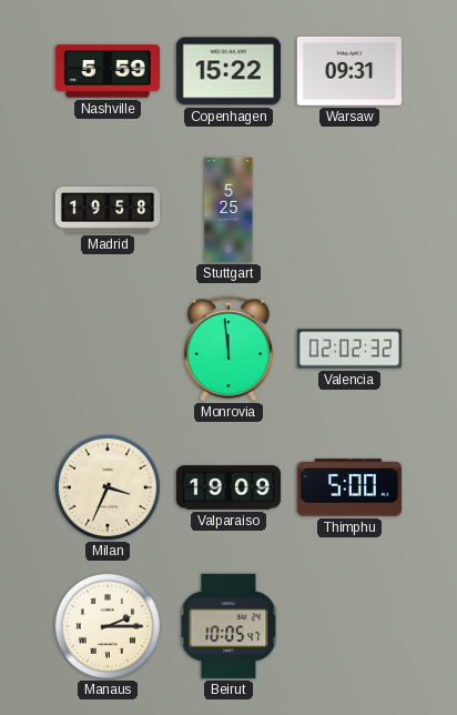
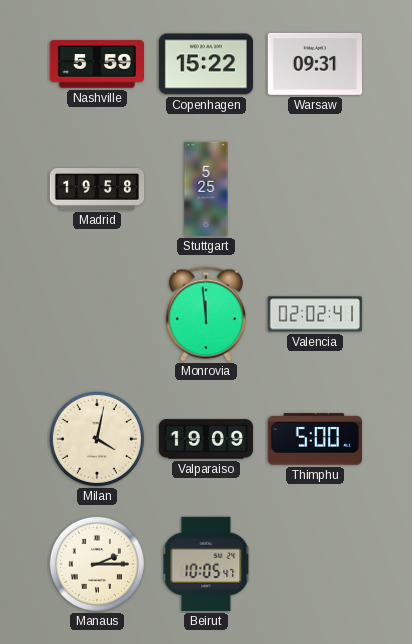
Valencia: 02:02:32 -> 02:02:41 (314, 314)
Milan: 3:34 -> 4:02 (97, 439)
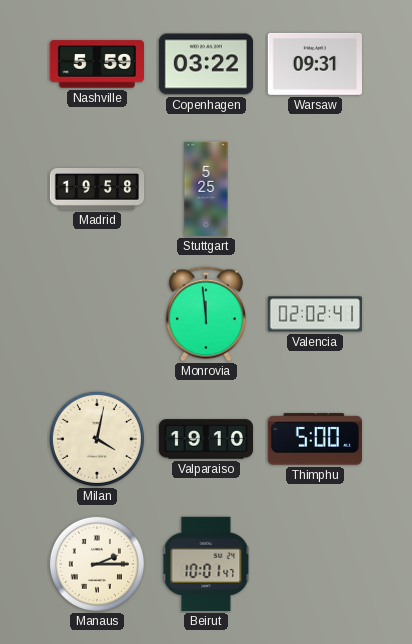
Copenhagen: 15:22 -> 03:22 (205, 64)
Valparaiso: 19:09 -> 19:10 (205, 439)
Beirut: 10:05 -> 10:01 (206, 564)
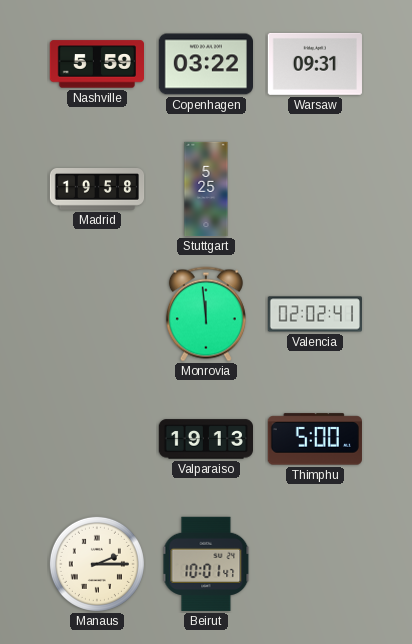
Milan: 4:02 -> none (97, 439)
Valparaiso: 19:10 -> 19:13 (205, 439)
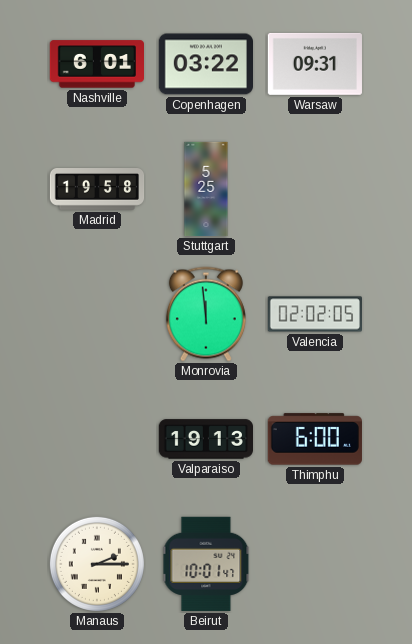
Nashville: 5:59 -> 6:01 (96, 64)
Valencia: 02:02:41 -> 02:02:05 (314, 314)
Thimphu: 5:00 -> 6:00 (315, 439)
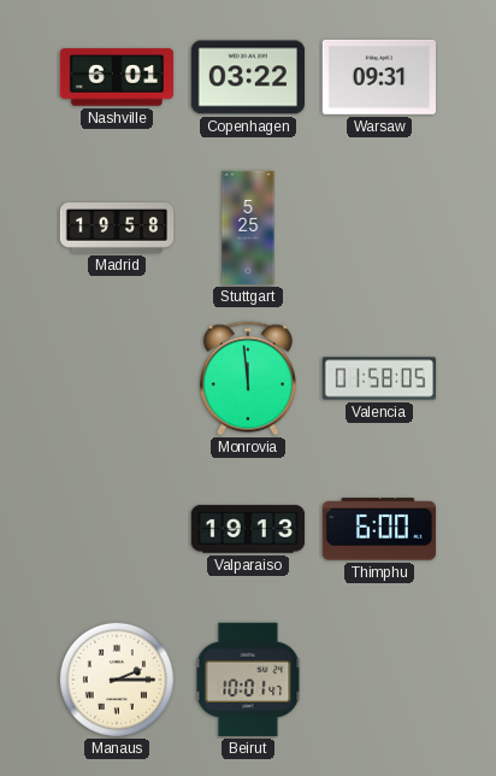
Valencia: 02:02 -> 01:58 (378, 378)
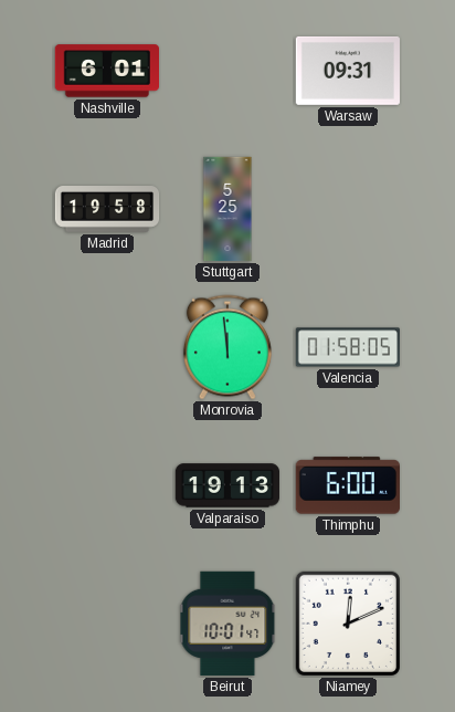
Copenhagen: 03:22 -> none (247, 77)
Manaus: 2:15 -> none (117, 680)
Niamey: none -> 12:11 (348, 624)
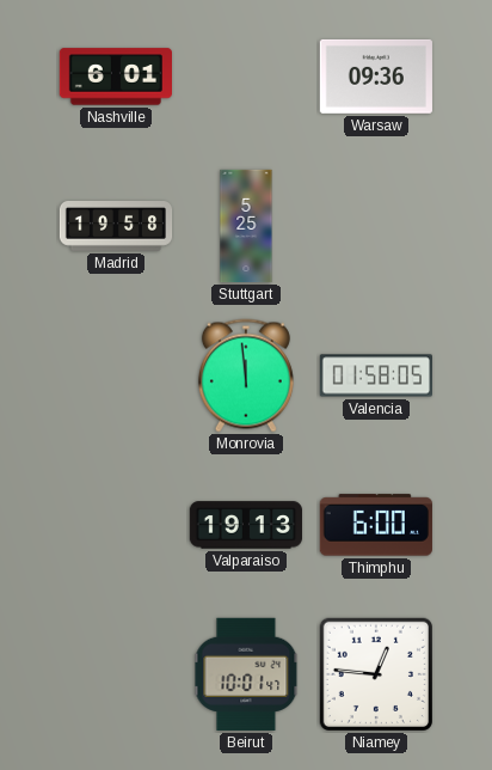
Warsaw: 09:31 -> 09:36 (376, 77)
Niamey: 12:11 -> 12:46 (376, 674)
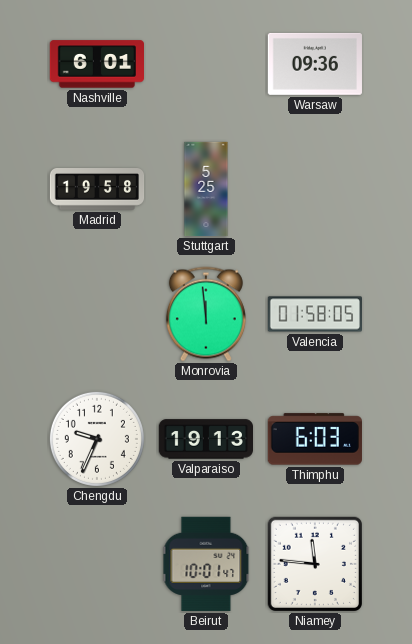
Chengdu: none -> 9:34 (97, 439)
Thimphu: 6:00 -> 6:03 (315, 439)
Niamey: 12:46 -> 11:46 (315, 564)
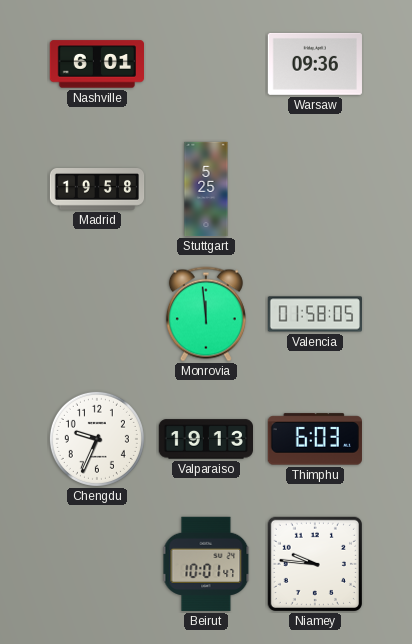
Niamey: 11:46 -> 9:46 (315, 564)
